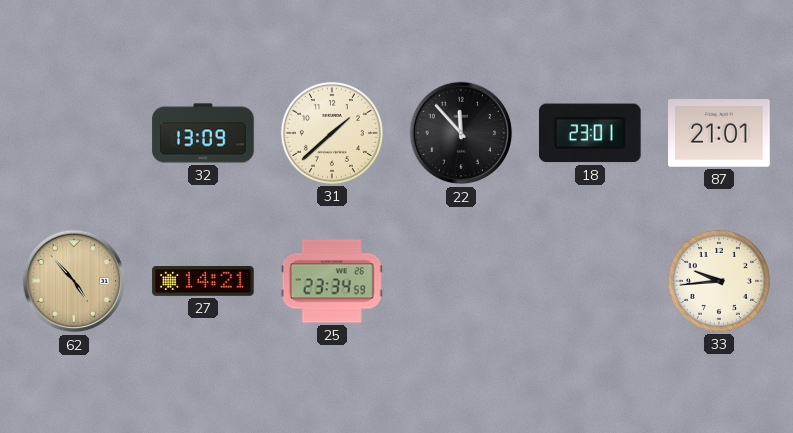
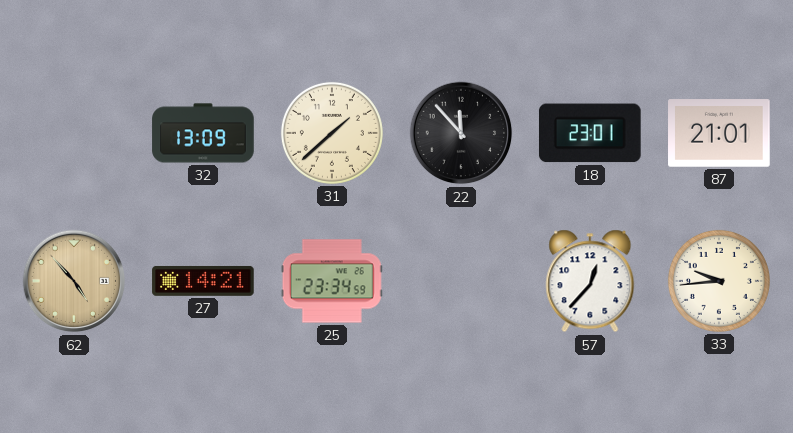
57: none -> 12:37 (590, 281)
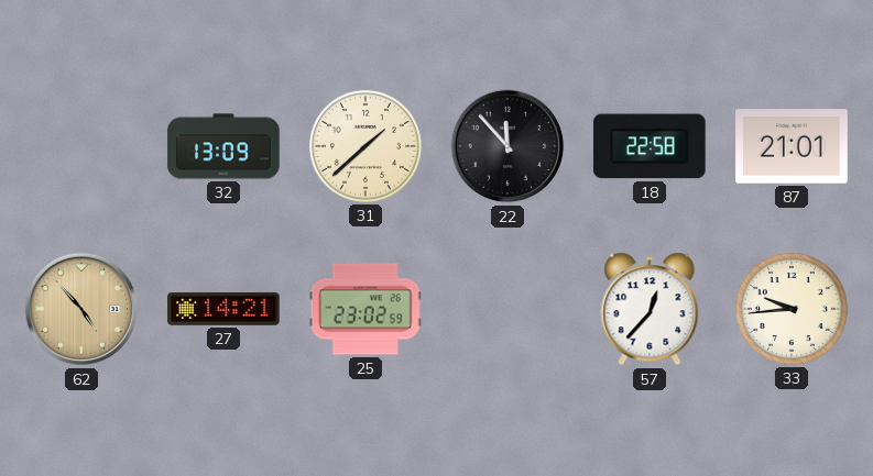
18: 23:01 -> 22:58 (650, 146)
25: 23:34 -> 23:02 (365, 309)
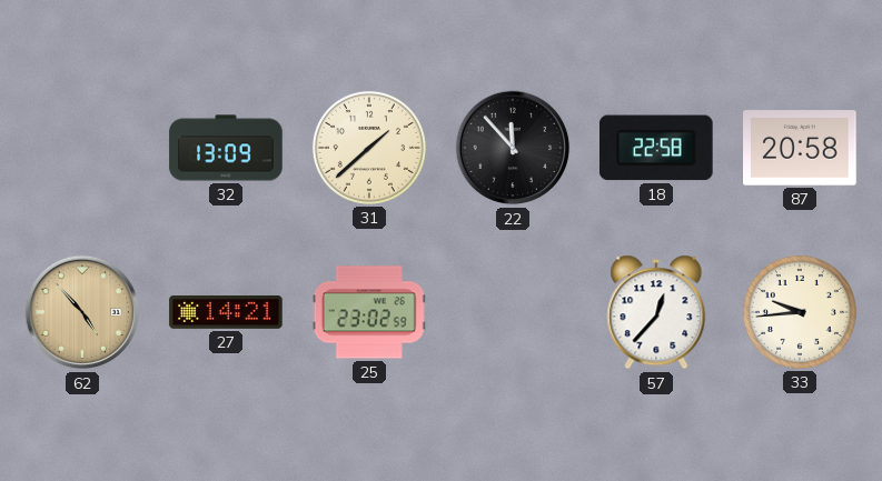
87: 21:01 -> 20:58 (800, 148)
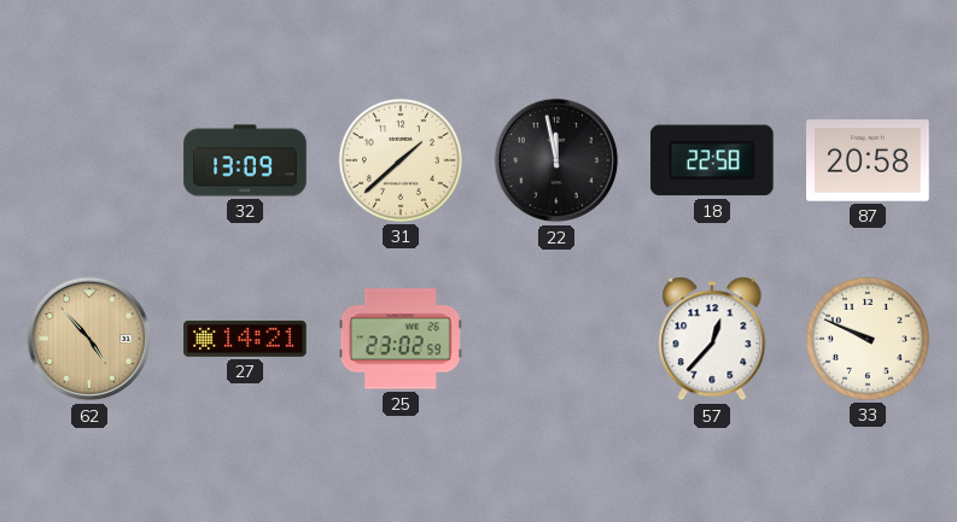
22: 11:53 -> 11:58 (556, 160)
33: 9:44 -> 9:49 (868, 339)
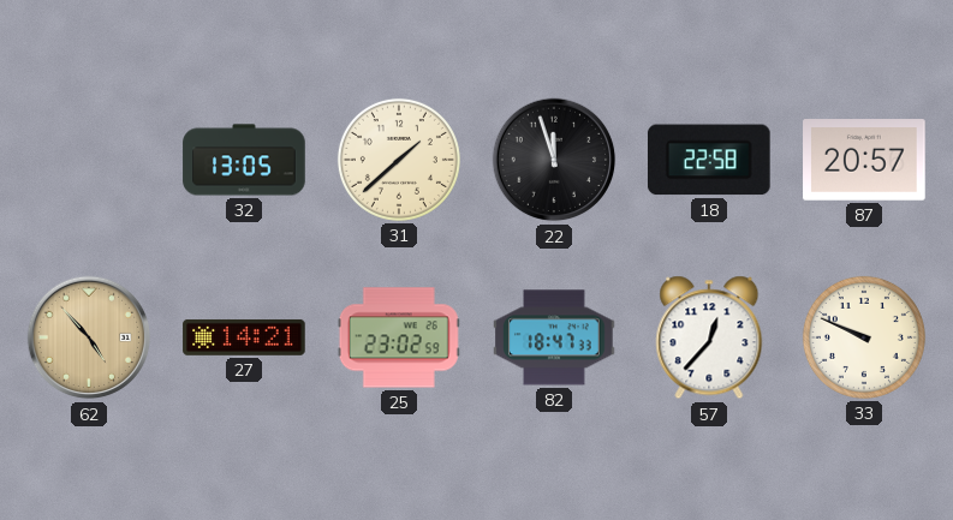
32: 13:09 -> 13:05 (244, 160)
22: 11:58 -> 11:57 (554, 160)
87: 20:58 -> 20:57 (864, 160)
82: none -> 18:47 (554, 337)
